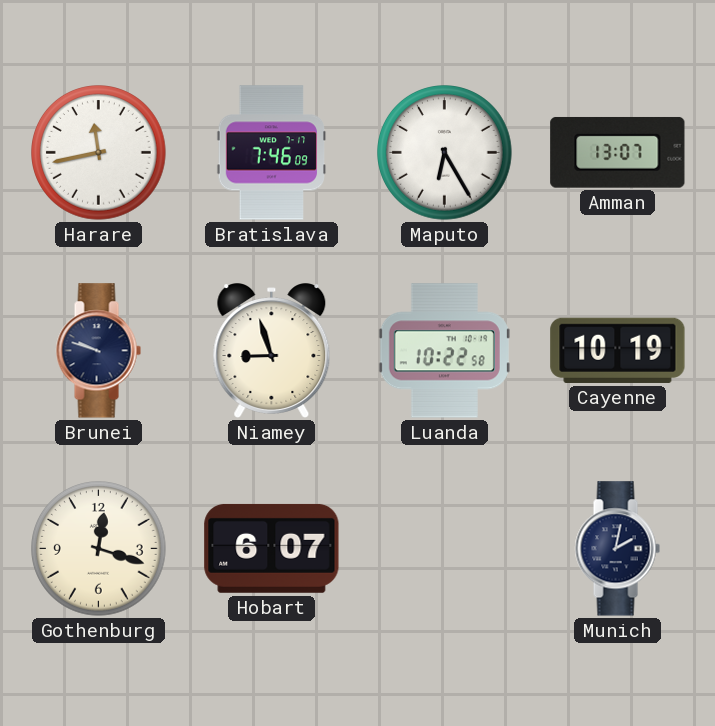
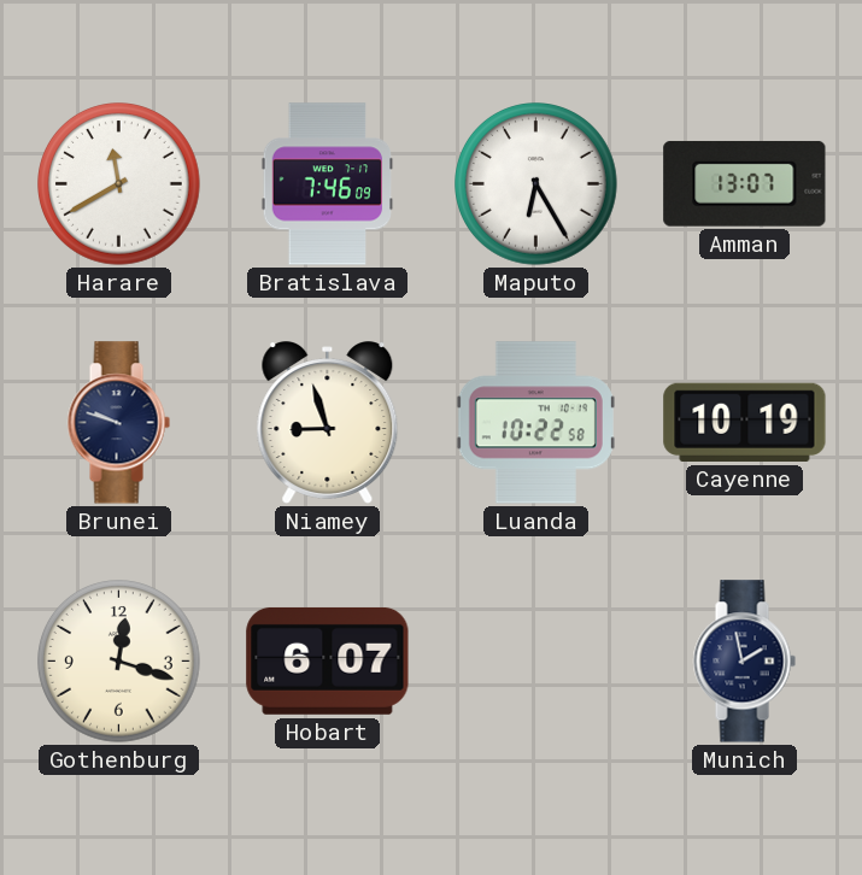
Harare: 11:43 -> 11:40 (119, 184)
Munich: 2:02 -> 1:58 (744, 662)
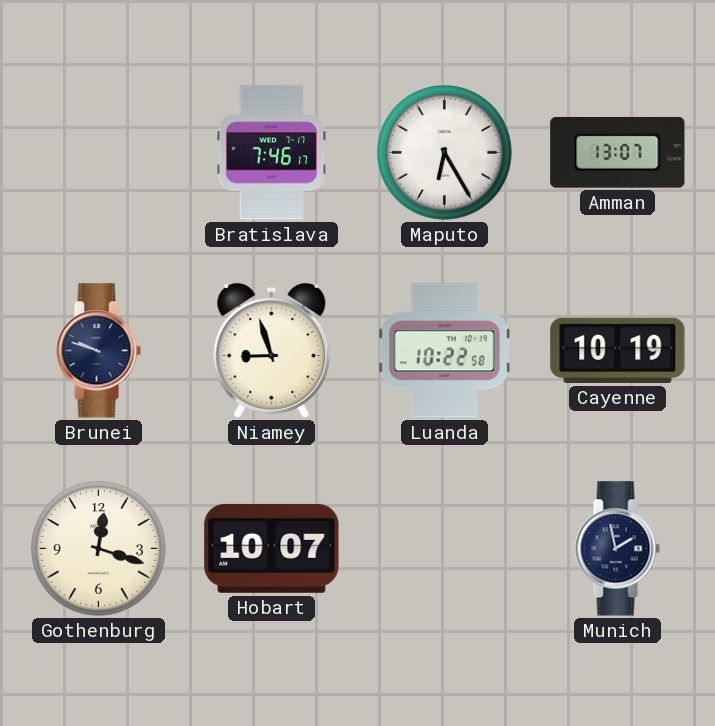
Harare: 11:40 -> none (119, 184)
Bratislava: 7:46:09 -> 7:46:17 (272, 153)
Hobart: 6:07 -> 10:07 (272, 548)
